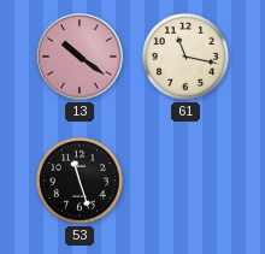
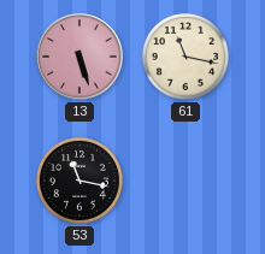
13: 10:21 -> 5:27 (79, 57)
53: 11:27 -> 11:17 (79, 181)
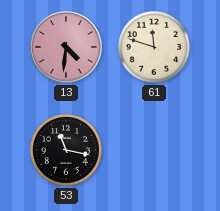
13: 5:27 -> 4:31 (66, 47)
61: 11:17 -> 11:48 (154, 47)
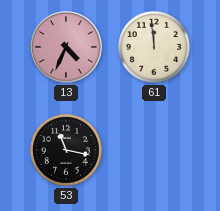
13: 4:31 -> 4:34 (66, 47)
61: 11:48 -> 11:59 (154, 47)
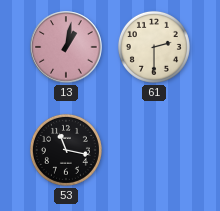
13: 4:34 -> 1:02 (66, 47)
61: 11:59 -> 2:30 (154, 47)
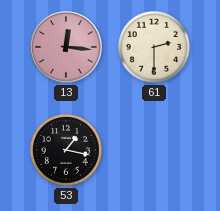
13: 1:02 -> 12:16 (66, 47)
53: 11:17 -> 1:17 (66, 150)
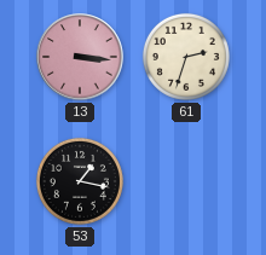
13: 12:16 -> 3:16 (80, 57)
61: 2:30 -> 2:33 (186, 57)
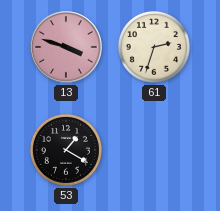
13: 3:16 -> 3:48 (66, 47)
53: 1:17 -> 1:20 (66, 150)
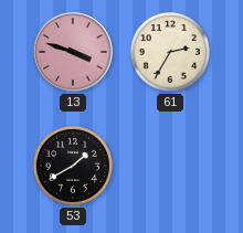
61: 2:33 -> 2:35 (170, 52)
53: 1:20 -> 1:40 (73, 166)
